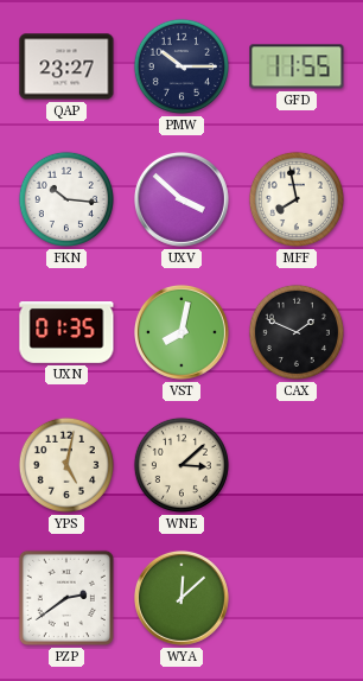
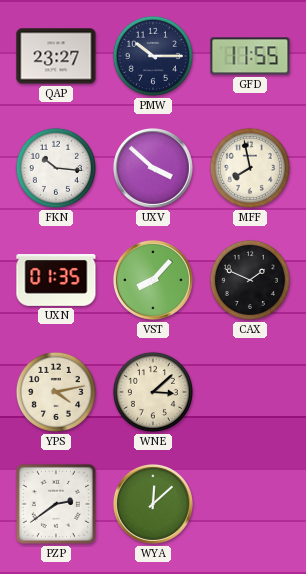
VST: 8:02 -> 8:07 (153, 280)
YPS: 5:02 -> 4:13 (56, 392)
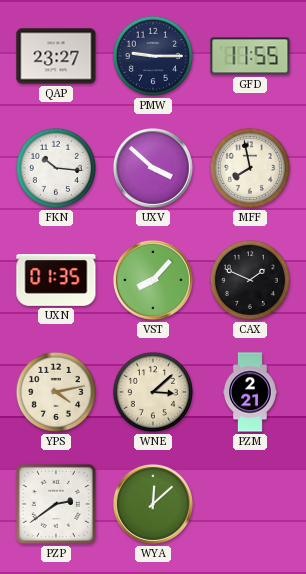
PMW: 10:15 -> 9:15 (153, 56)
PZM: none -> 2:21 (251, 392)
